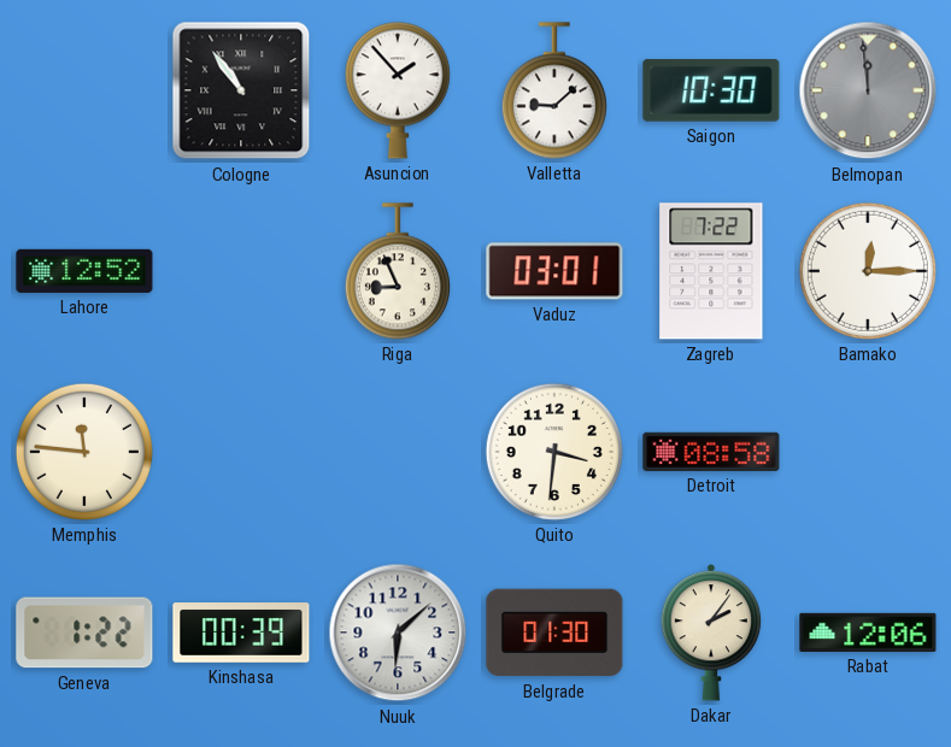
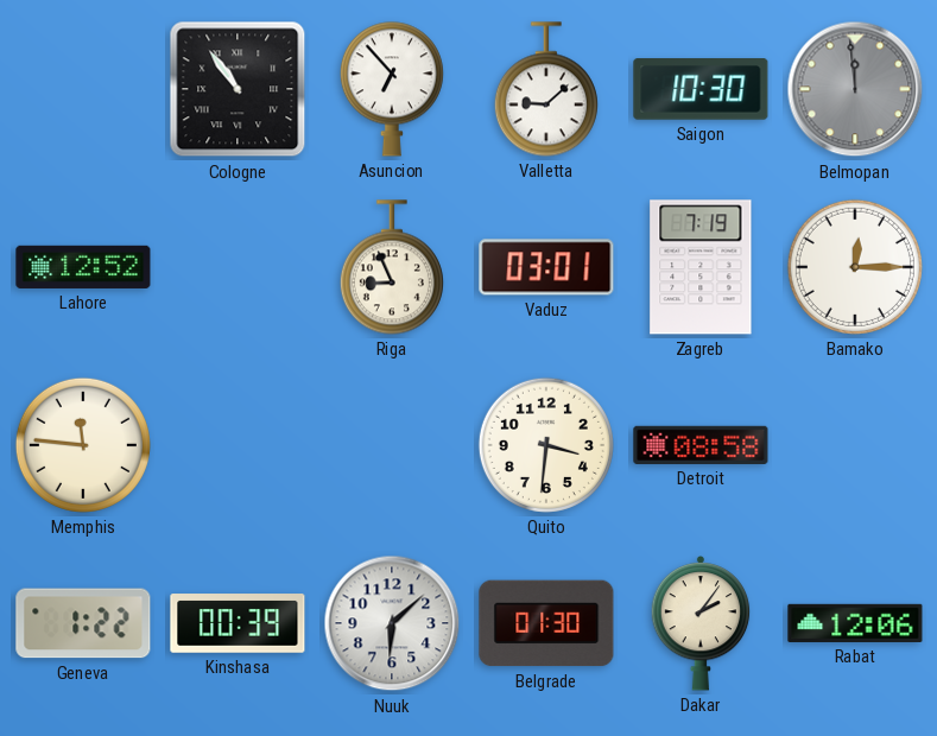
Asuncion: 1:53 -> 6:53 (392, 89)
Zagreb: 7:22 -> 7:19 (701, 267)
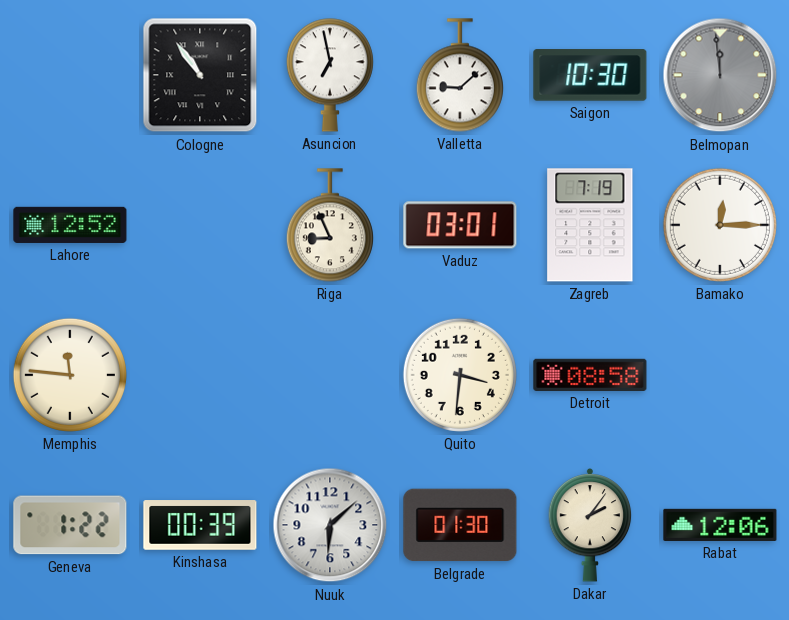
Asuncion: 6:53 -> 6:58 (330, 75)
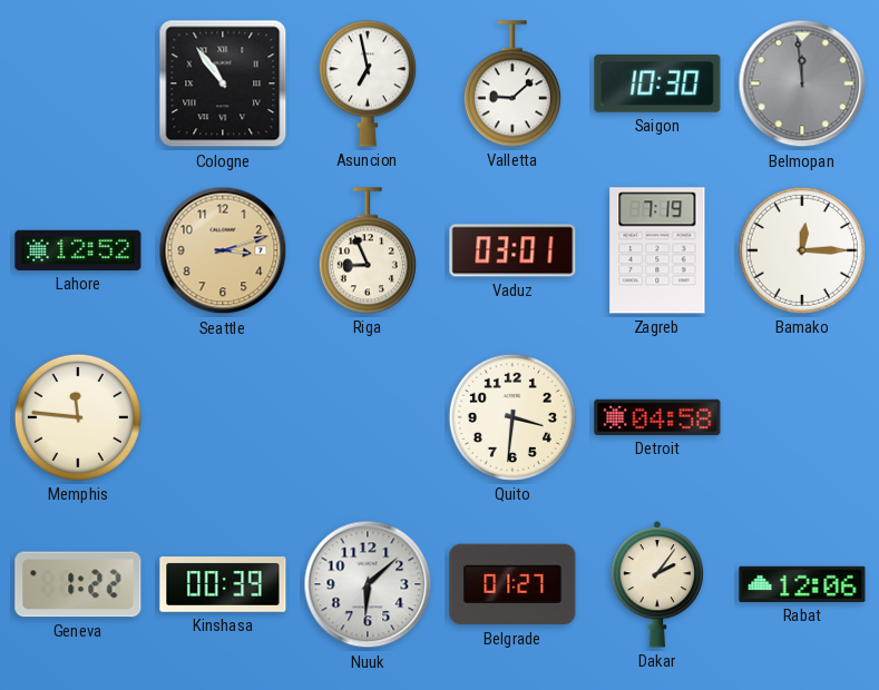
Seattle: none -> 3:12 (223, 250)
Detroit: 08:58 -> 04:58 (657, 417)
Belgrade: 01:30 -> 01:27 (512, 584)
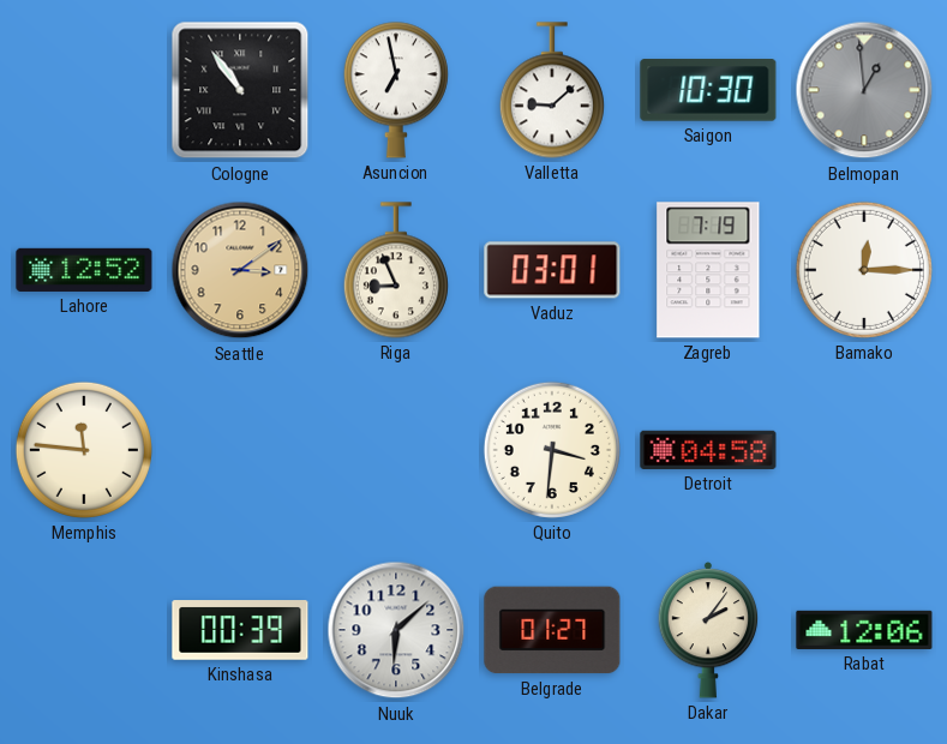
Belmopan: 11:59 -> 12:59 (864, 90)
Seattle: 3:12 -> 3:09 (240, 270)
Geneva: 1:22 -> none (78, 584)
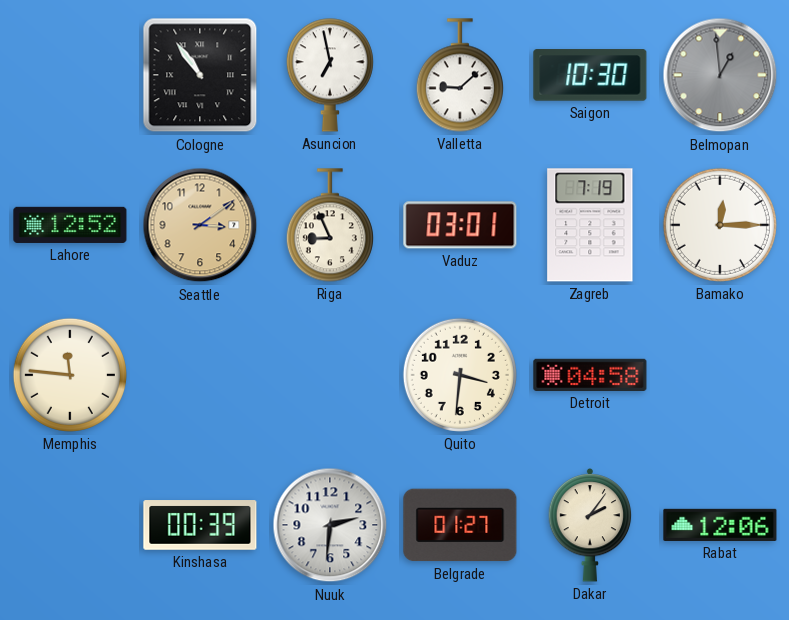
Nuuk: 6:08 -> 2:31 (330, 525)
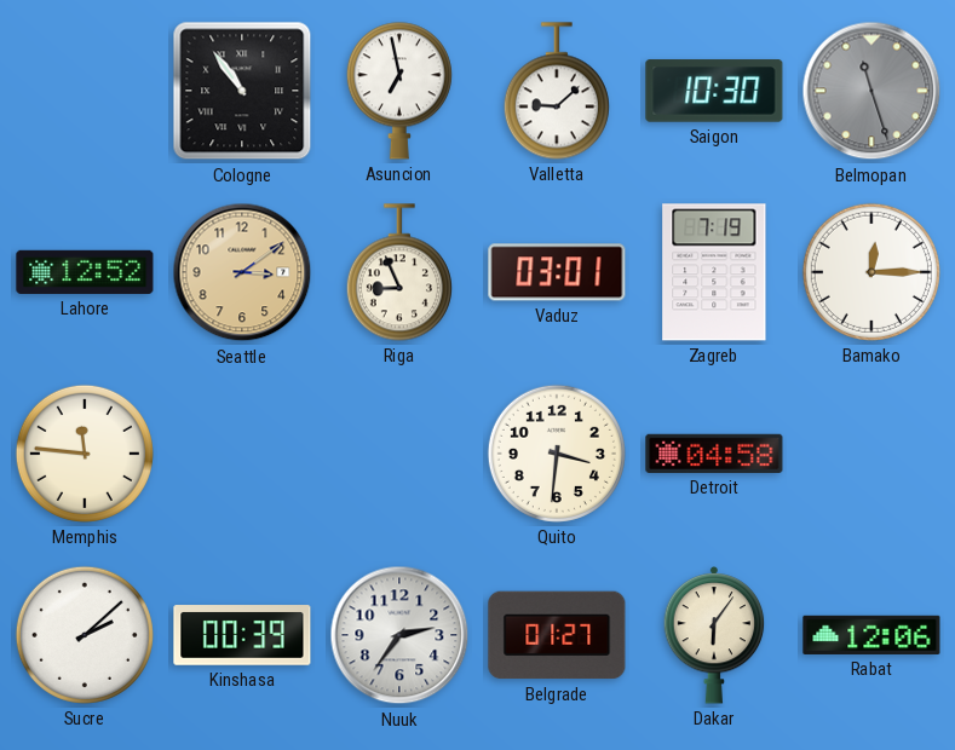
Belmopan: 12:59 -> 11:27 (871, 91)
Sucre: none -> 2:08 (85, 635)
Nuuk: 2:31 -> 2:36 (399, 635)
Dakar: 2:06 -> 6:06 (714, 636)
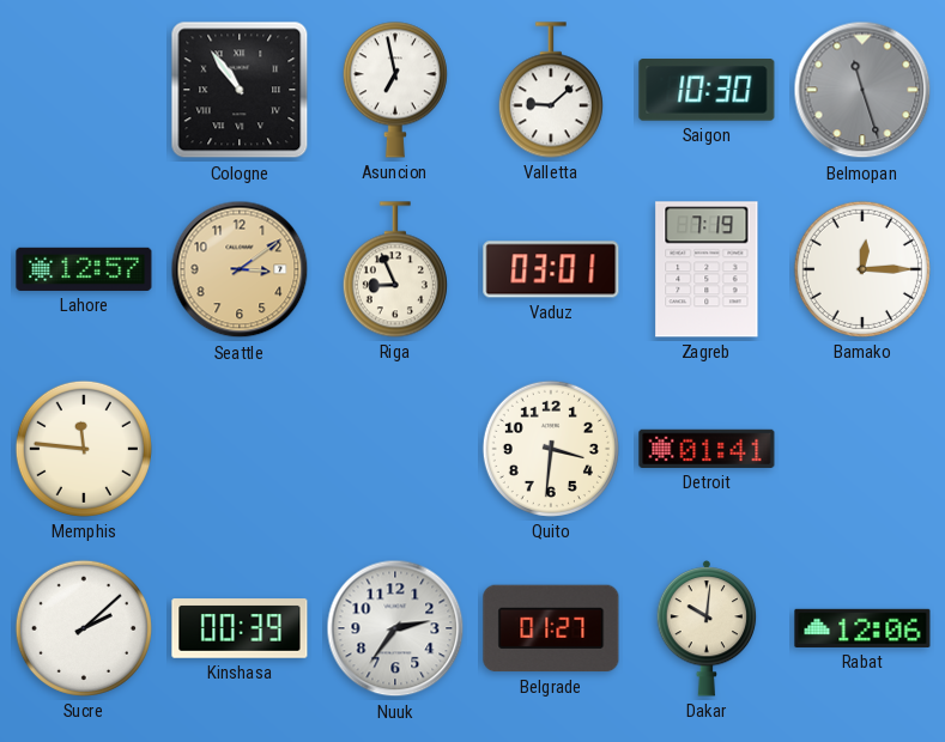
Lahore: 12:52 -> 12:57 (84, 269)
Detroit: 04:58 -> 01:41 (707, 449)
Dakar: 6:06 -> 10:01 (707, 630)
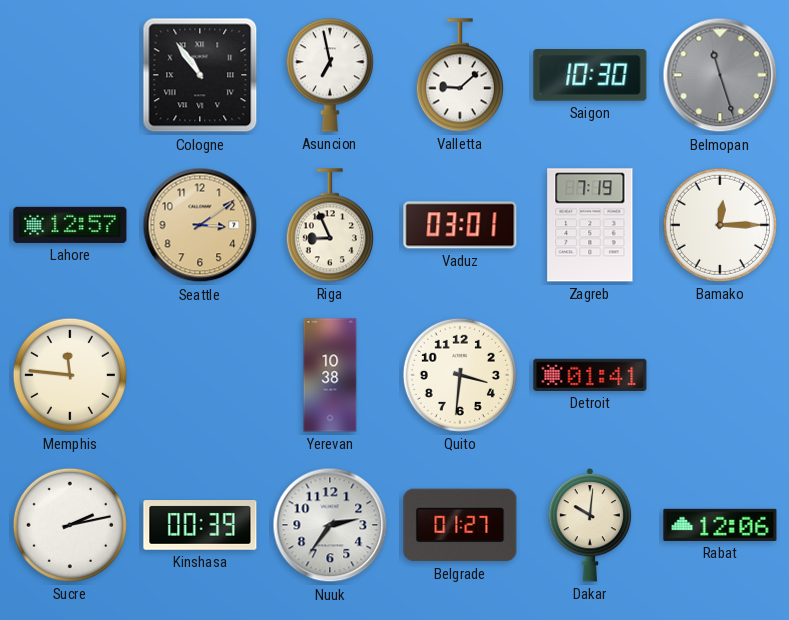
Yerevan: none -> 10:38 (330, 375)
Sucre: 2:08 -> 2:13 (70, 525)
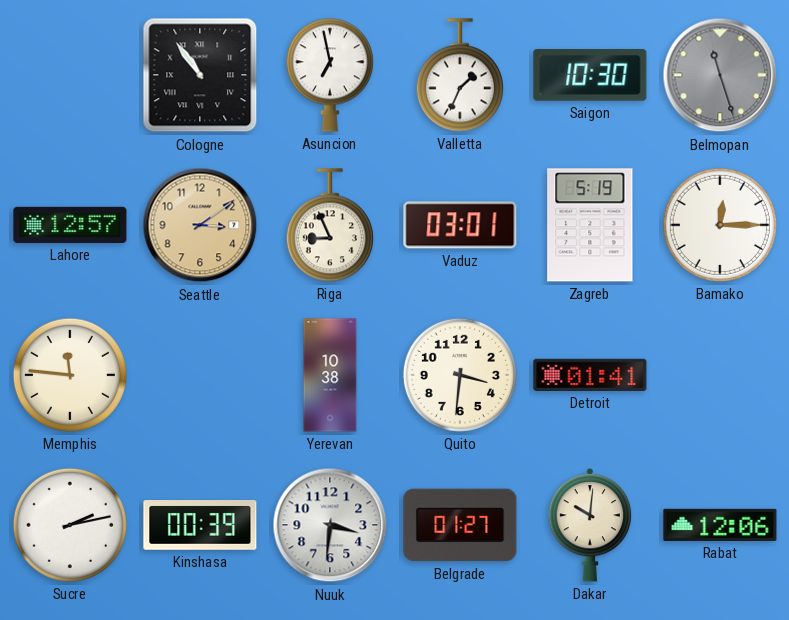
Valletta: 9:08 -> 1:34 (460, 75)
Zagreb: 7:19 -> 5:19 (590, 225)
Nuuk: 2:36 -> 3:31 (330, 525)
